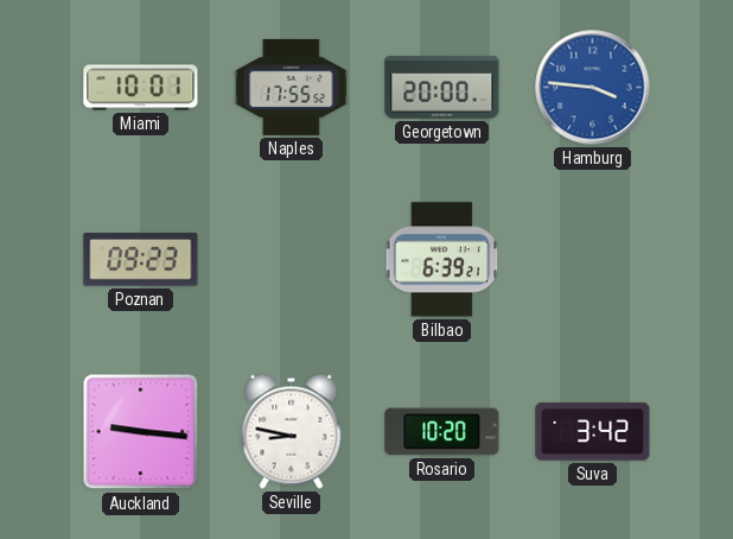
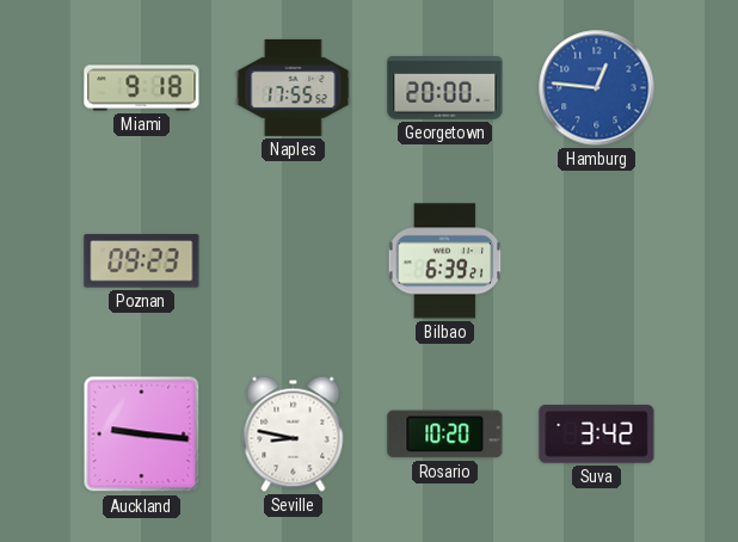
Miami: 10:01 -> 9:18 (142, 88)
Hamburg: 3:46 -> 12:46 (597, 88)
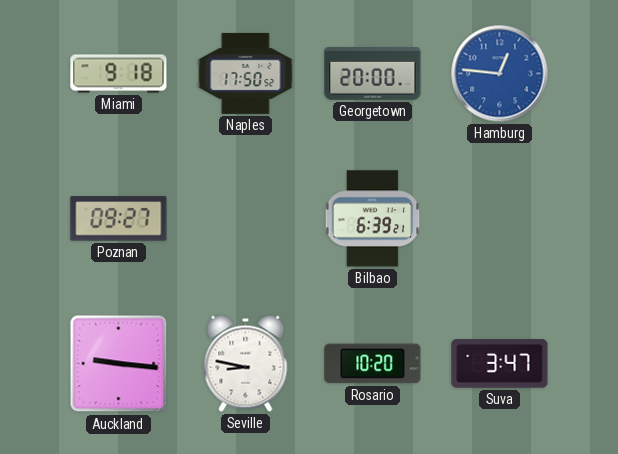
Naples: 17:55 -> 17:50 (246, 73)
Poznan: 09:23 -> 09:27 (119, 219)
Suva: 3:42 -> 3:47 (500, 364)
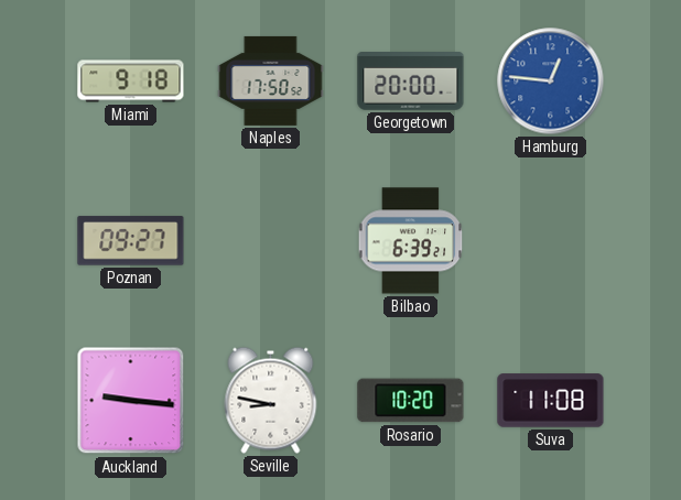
Suva: 3:47 -> 11:08 (551, 401)
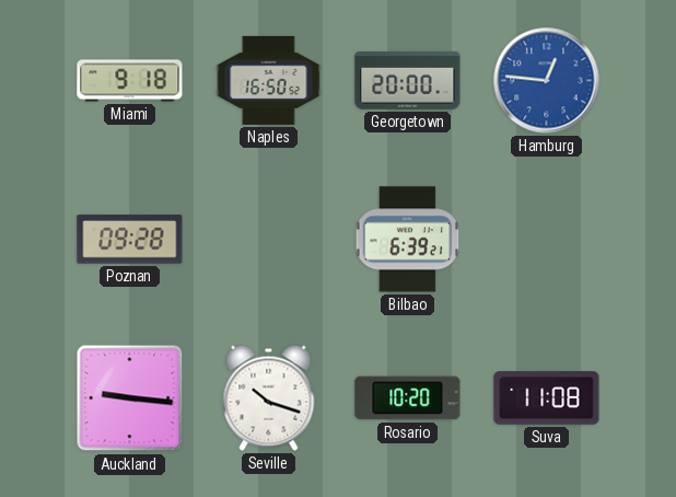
Naples: 17:50 -> 16:50 (269, 80)
Poznan: 09:27 -> 09:28 (130, 240)
Seville: 8:47 -> 10:18 (269, 397)
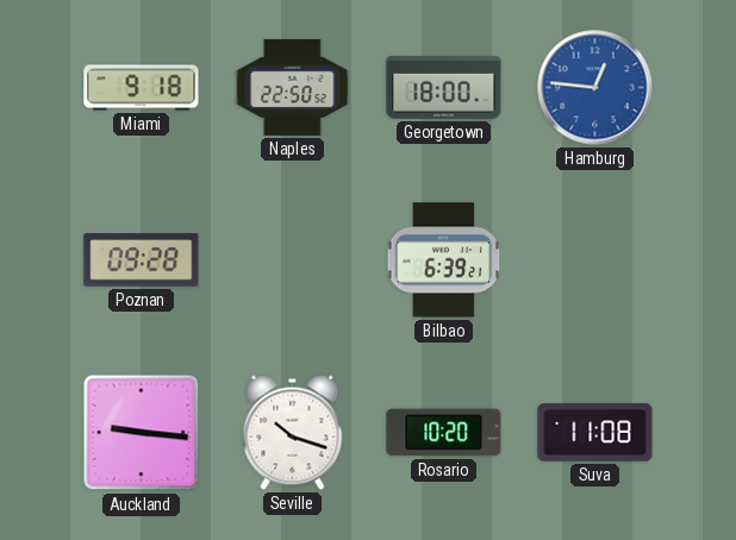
Naples: 16:50 -> 22:50 (293, 87)
Georgetown: 20:00 -> 18:00 (444, 88)
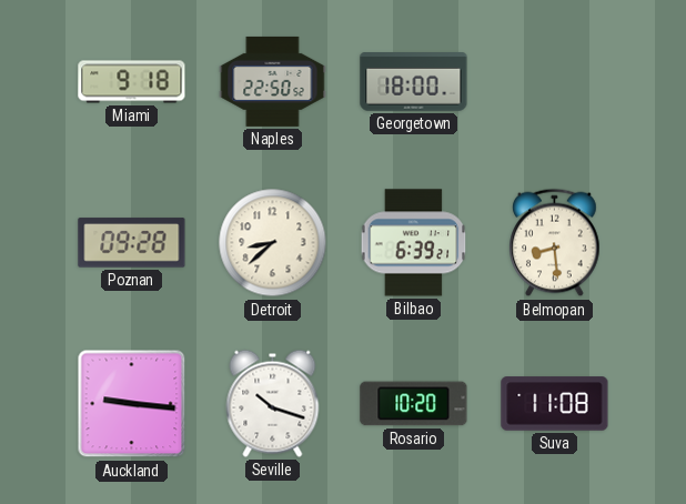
Hamburg: 12:46 -> none (595, 88)
Detroit: none -> 8:38 (273, 243)
Belmopan: none -> 8:29 (555, 243)
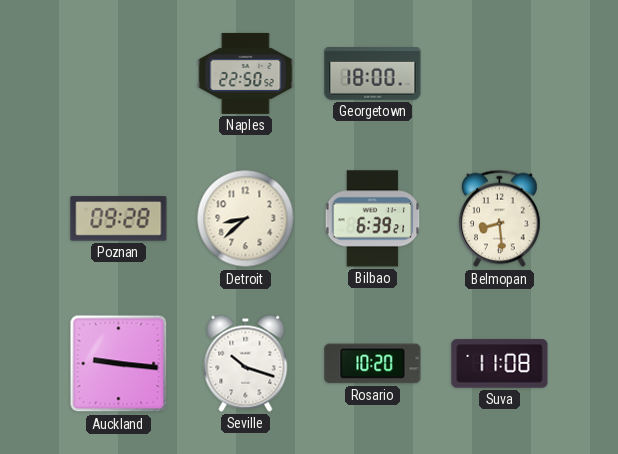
Miami: 9:18 -> none (132, 82)
